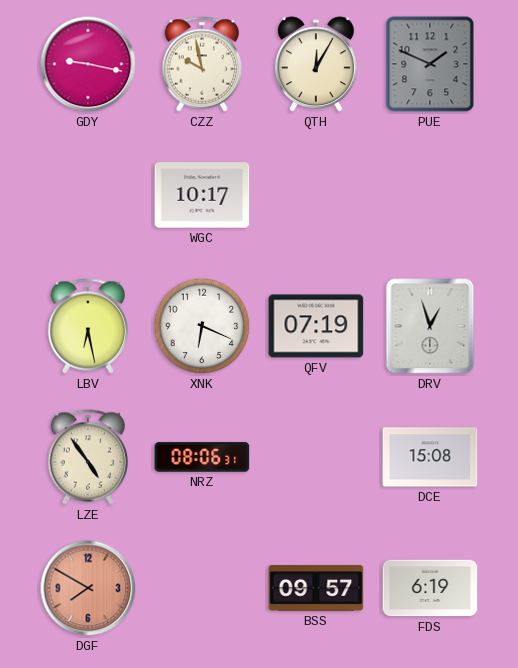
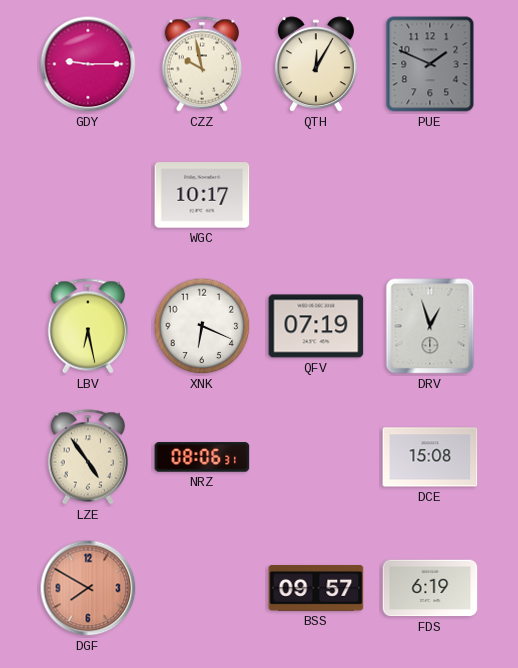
GDY: 9:17 -> 9:15 (88, 64)
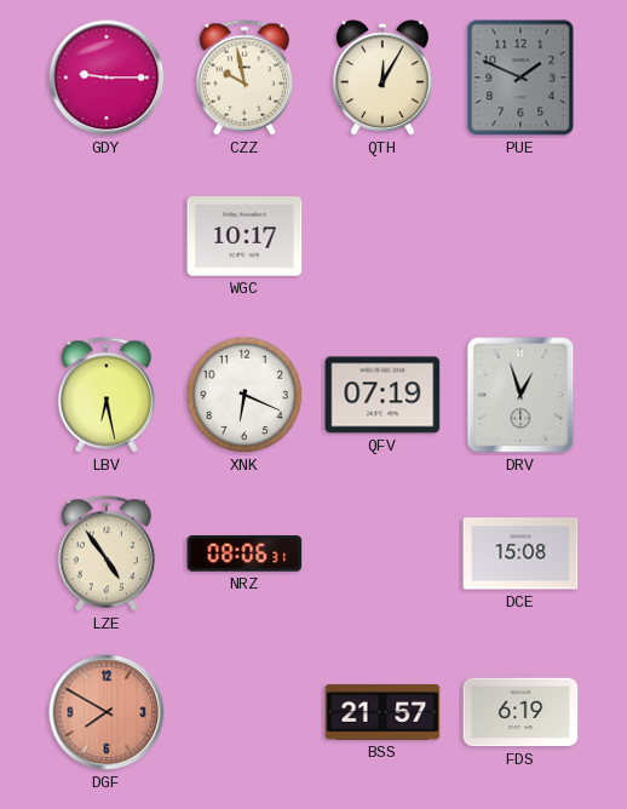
BSS: 09:57 -> 21:57 (382, 713)
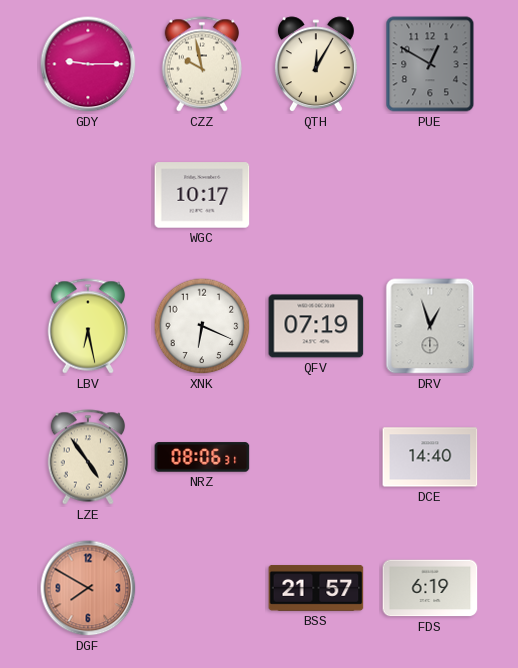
PUE: 1:49 -> 12:50 (430, 64)
DCE: 15:08 -> 14:40 (430, 457)
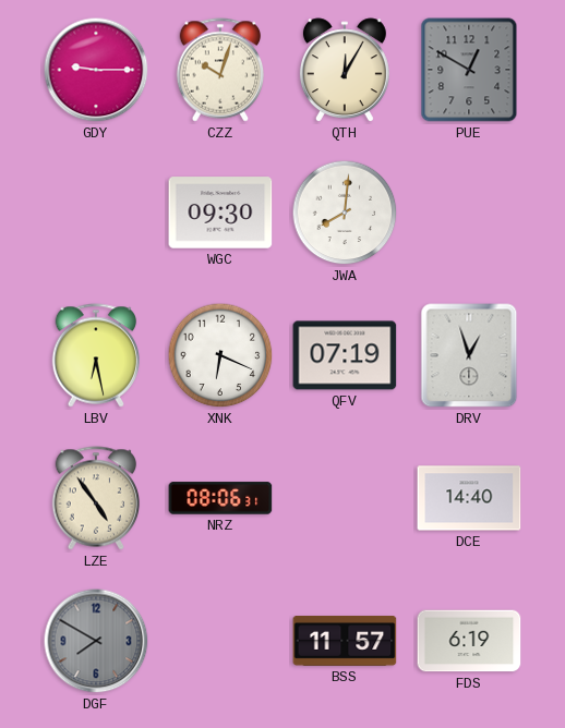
CZZ: 9:58 -> 10:03 (220, 70)
WGC: 10:17 -> 09:30 (220, 213)
JWA: none -> 8:01 (345, 213)
DGF dial: salmon -> grey (96, 641)
BSS: 21:57 -> 11:57 (345, 642)
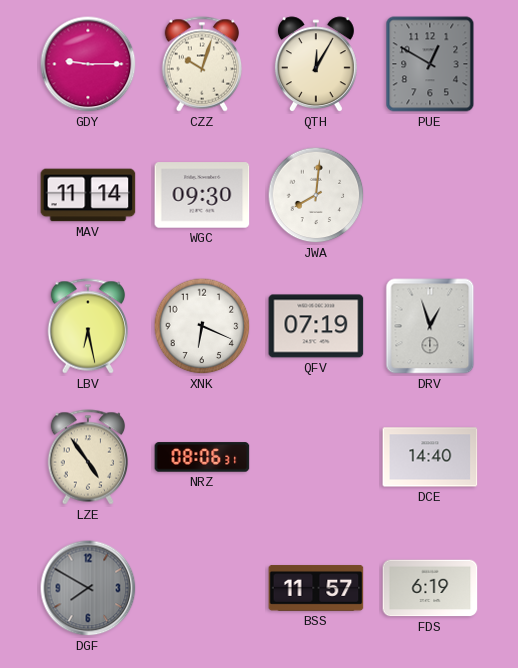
MAV: none -> 11:14 (88, 195)
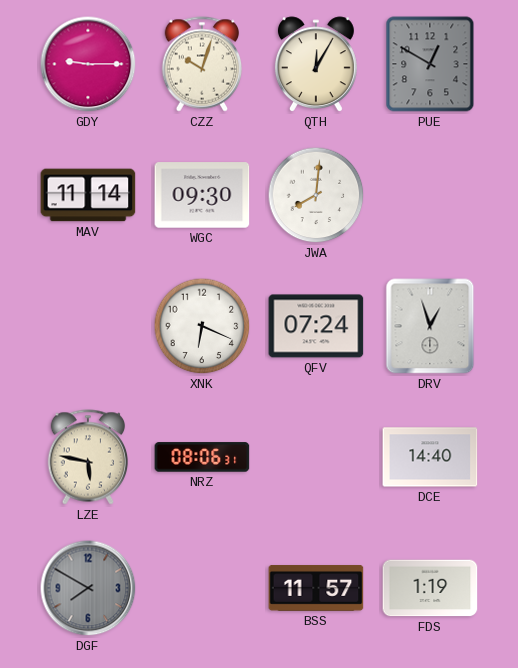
LBV: 6:28 -> none (88, 326)
QFV: 07:19 -> 07:24 (316, 326)
LZE: 4:54 -> 5:47 (88, 457)
FDS: 6:19 -> 1:19 (430, 588)
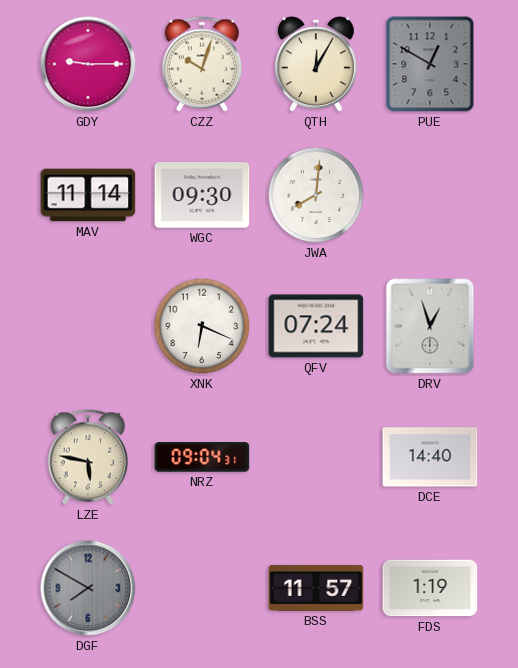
NRZ: 08:06 -> 09:04 (202, 457)
